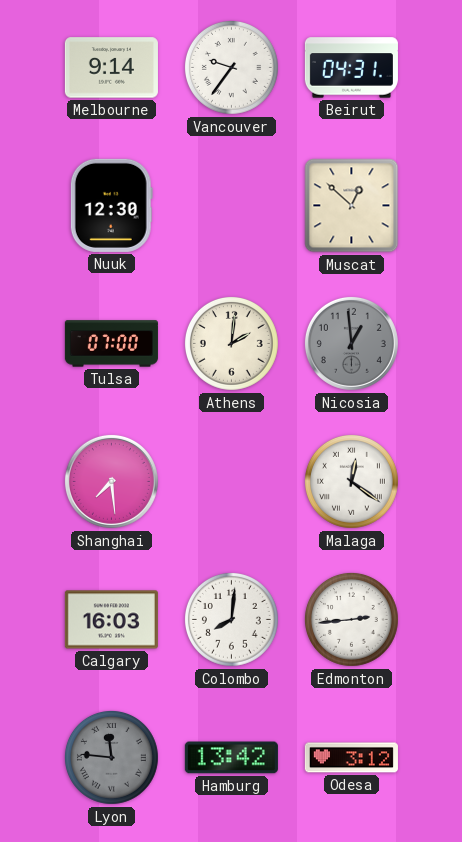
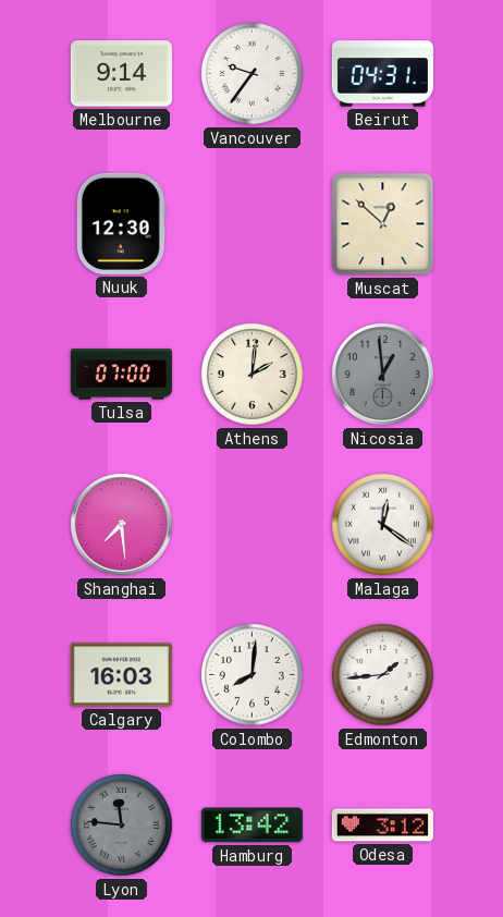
Edmonton: 2:44 -> 1:44 (382, 674)
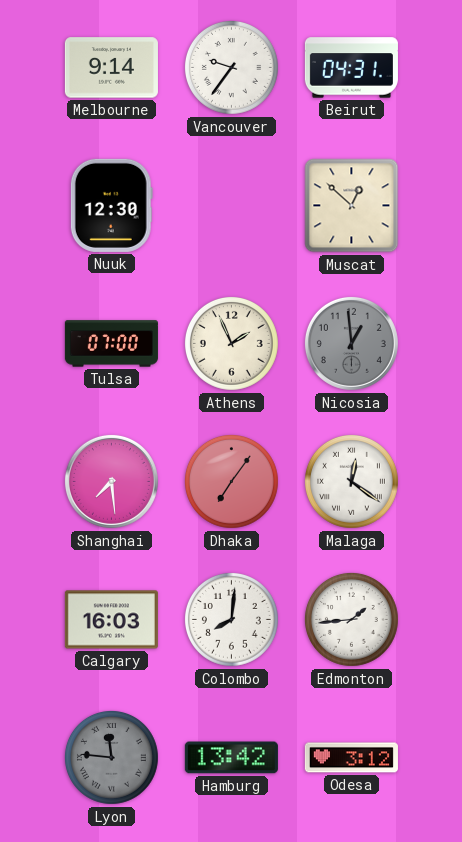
Athens: 2:01 -> 1:56 (231, 343)
Dhaka: none -> 7:06 (231, 481)
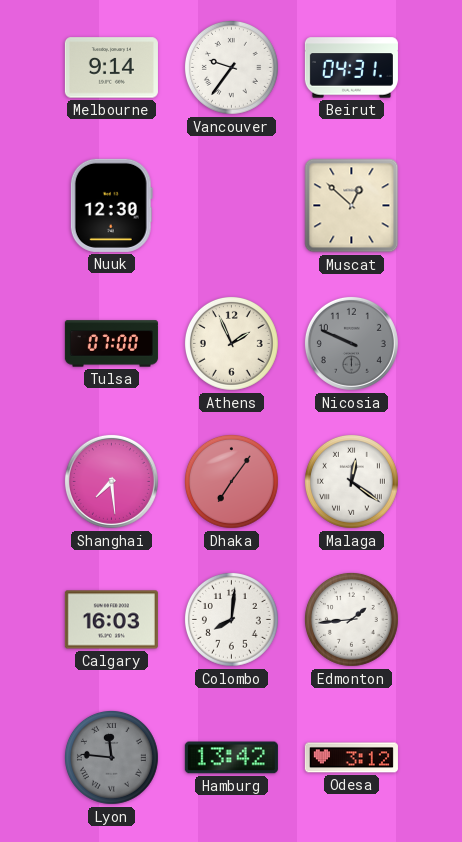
Nicosia: 12:59 -> 9:49 (351, 343)
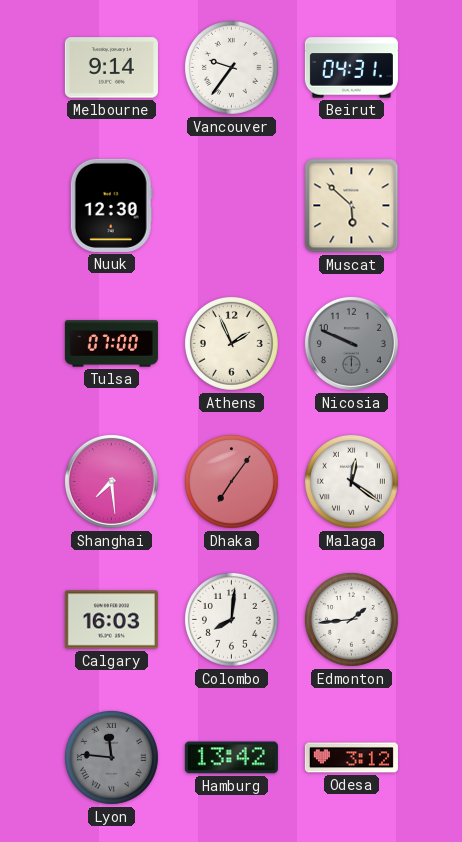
Muscat: 12:52 -> 5:52 (352, 206)
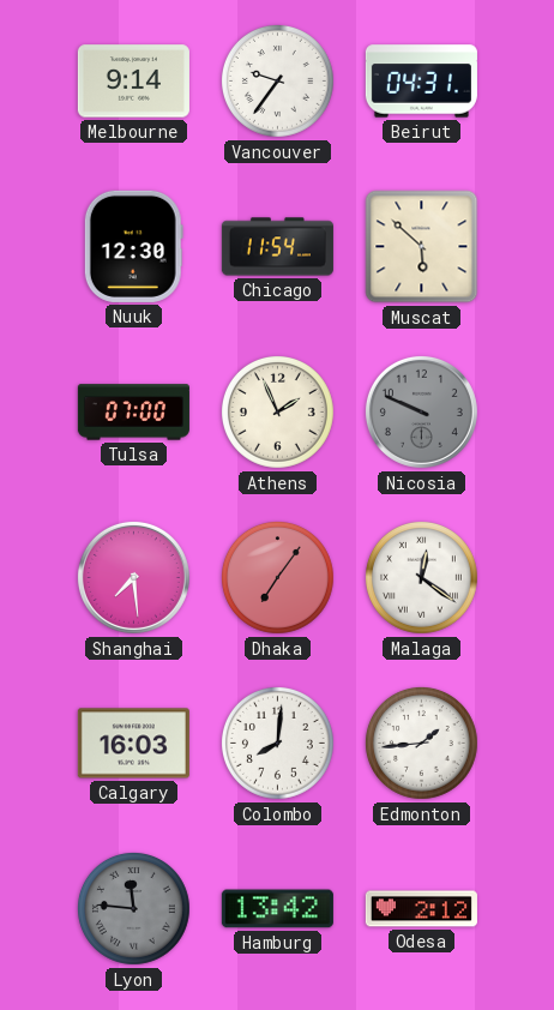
Chicago: none -> 11:54 (277, 247)
Odesa: 3:12 -> 2:12 (421, 909)
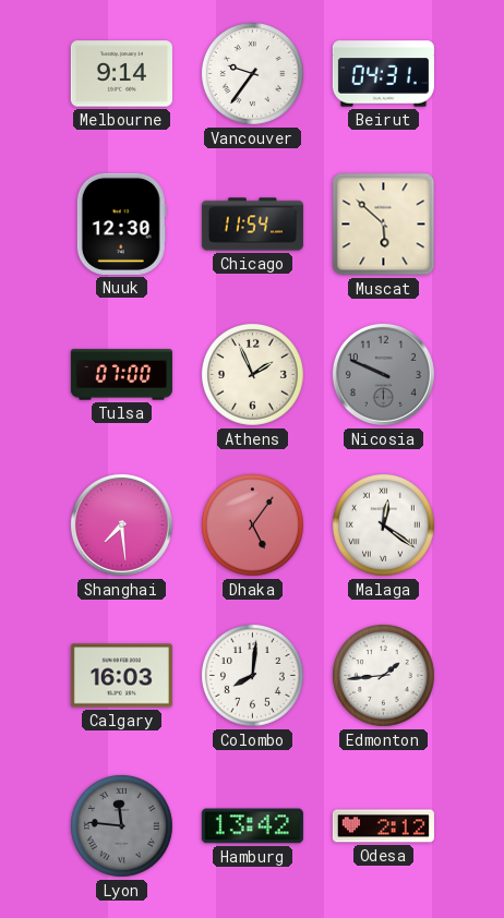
Dhaka: 7:06 -> 5:06 (252, 524)
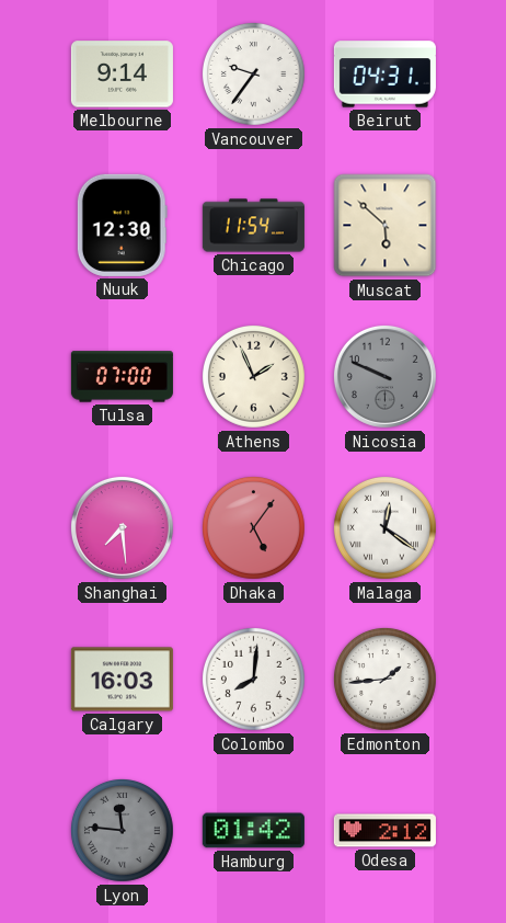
Hamburg: 13:42 -> 01:42 (253, 831)
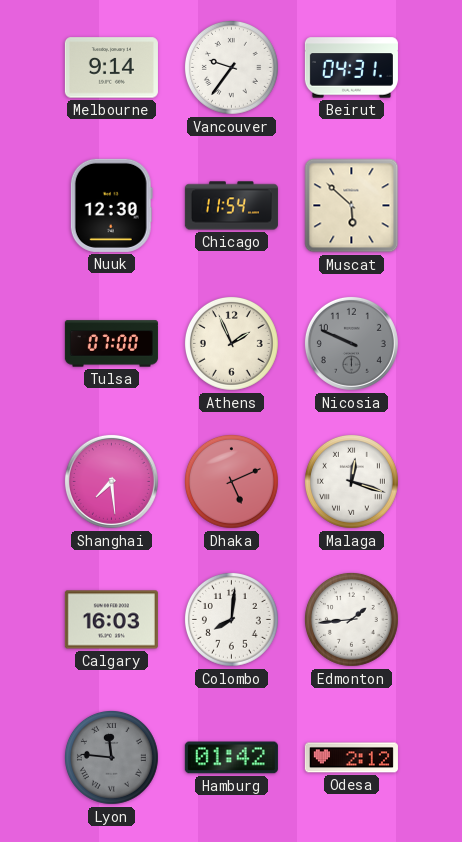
Dhaka: 5:06 -> 5:11 (231, 481)
Malaga: 12:21 -> 12:18 (351, 481)
